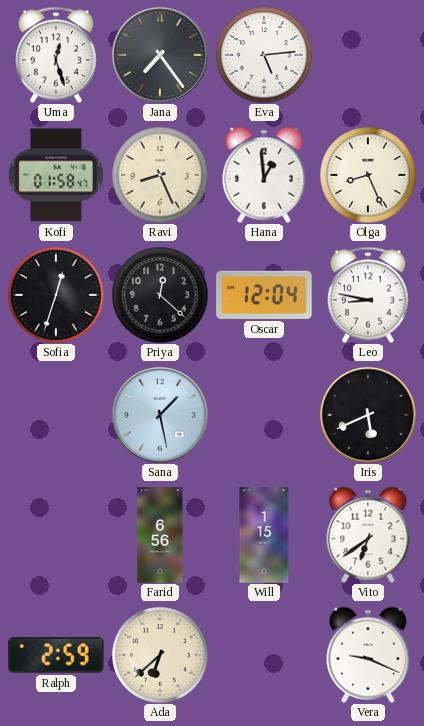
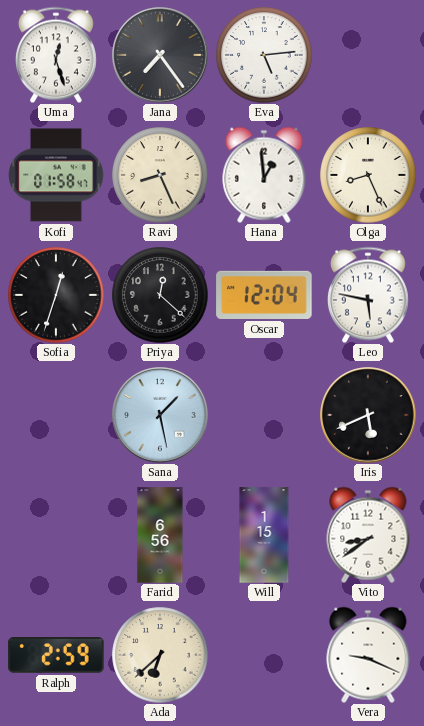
Leo: 8:47 -> 5:47 (368, 295)
Vito: 6:39 -> 8:39 (368, 535)
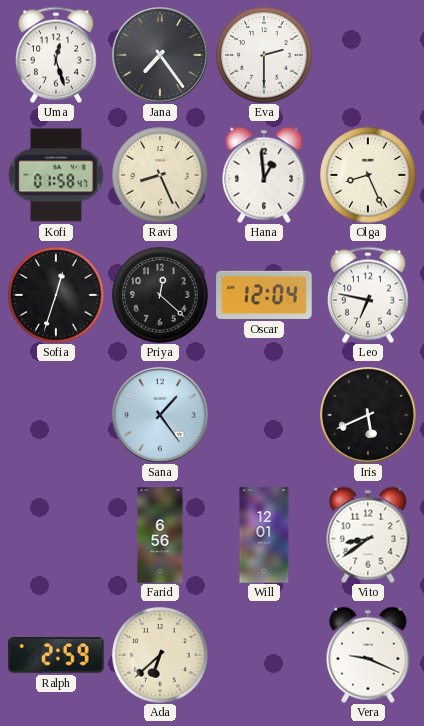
Eva: 5:14 -> 2:30 (264, 55)
Leo: 5:47 -> 6:47 (368, 295)
Sana: 1:28 -> 1:24 (160, 415)
Will: 1:15 -> 12:01 (264, 535)
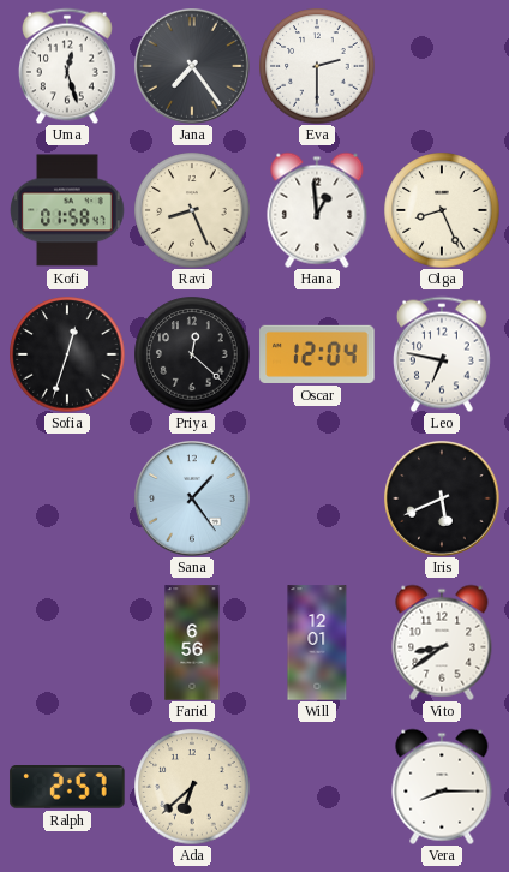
Ralph: 2:59 -> 2:57 (67, 788)
Vera: 9:19 -> 8:15 (442, 787)
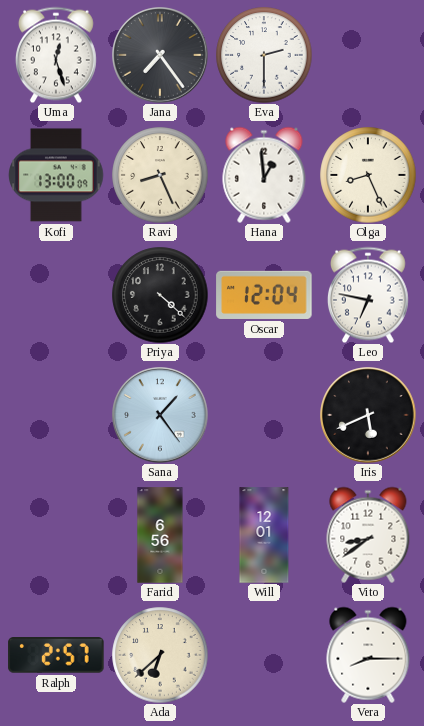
Kofi: 01:58 -> 13:00 (56, 175)
Sofia: 12:33 -> none (67, 354)
Priya: 12:22 -> 4:22 (160, 295)
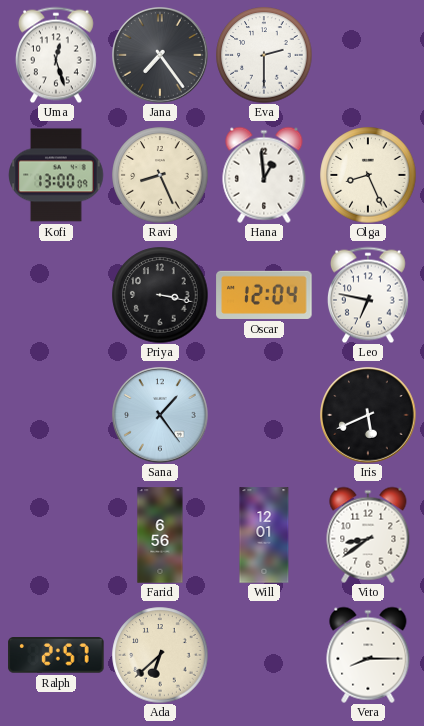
Priya: 4:22 -> 3:17 (160, 295)
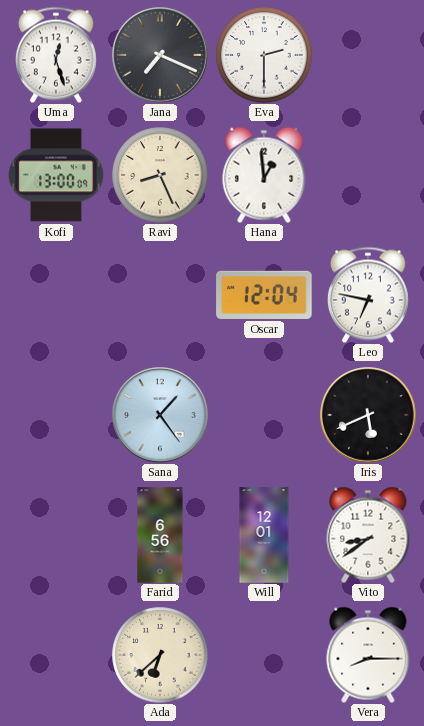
Jana: 7:24 -> 7:19 (160, 55)
Olga: 8:26 -> none (368, 175)
Priya: 3:17 -> none (160, 295)
Ralph: 2:57 -> none (56, 656)
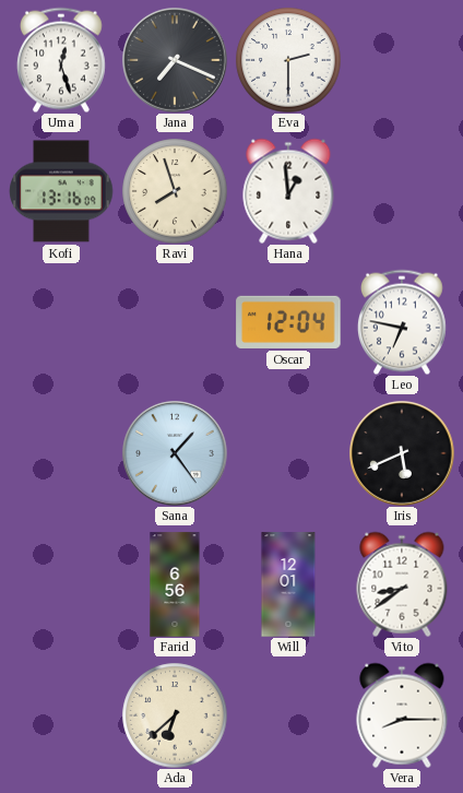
Kofi: 13:00 -> 13:16 (61, 191)
Ravi: 8:26 -> 7:57 (175, 191)
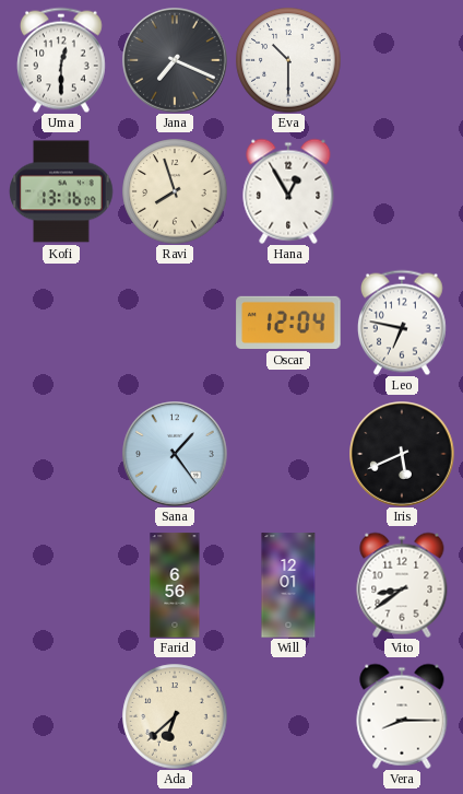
Uma: 12:27 -> 12:30 (61, 60)
Eva: 2:30 -> 10:30 (288, 60)
Hana: 12:59 -> 12:55 (288, 191)
